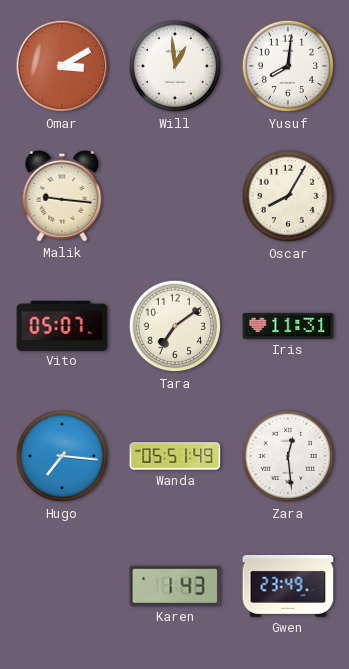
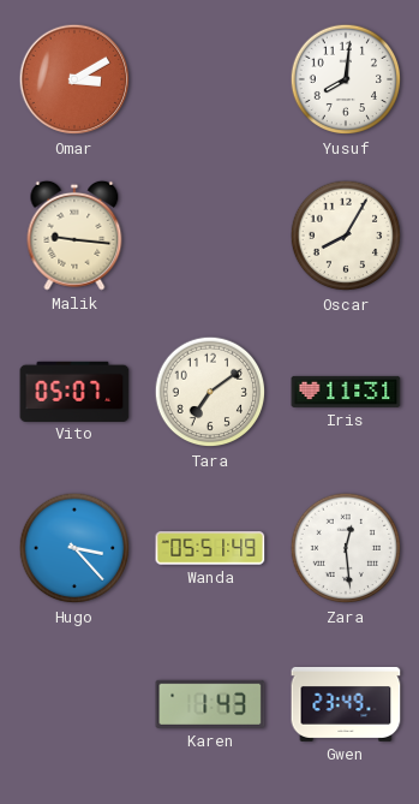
Will: 12:59 -> none (175, 66)
Hugo: 7:16 -> 3:23 (74, 548)
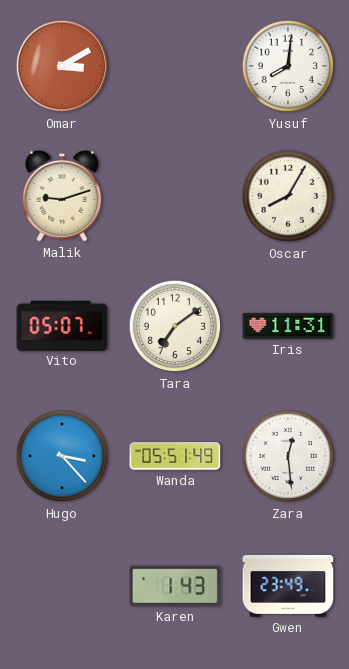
Malik: 9:16 -> 9:12 (62, 196)
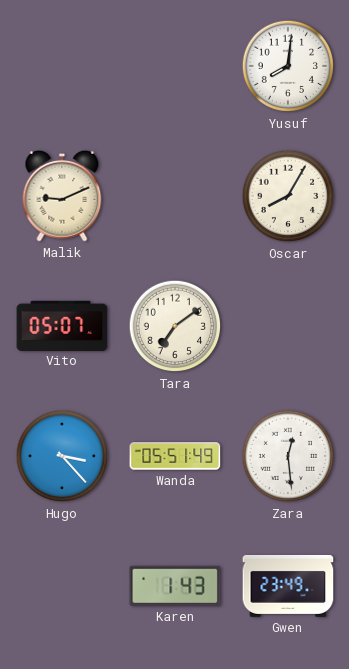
Omar: 3:10 -> none (62, 66)
Malik: 9:12 -> 9:11 (62, 196)
Iris: 11:31 -> none (288, 326)
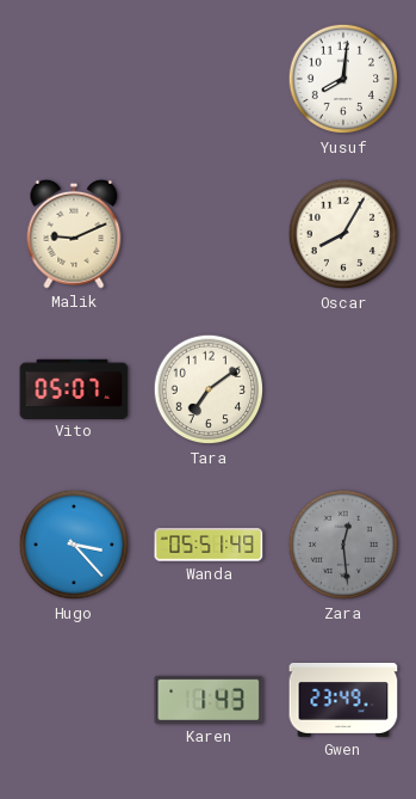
Zara dial: white -> grey (343, 545)
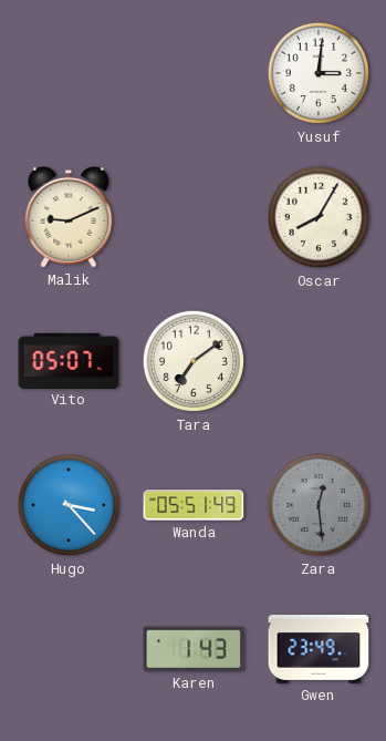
Yusuf: 8:01 -> 3:01 (319, 73)
